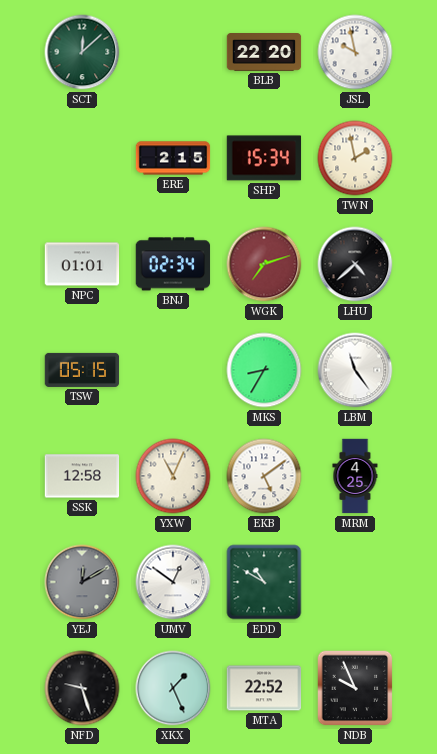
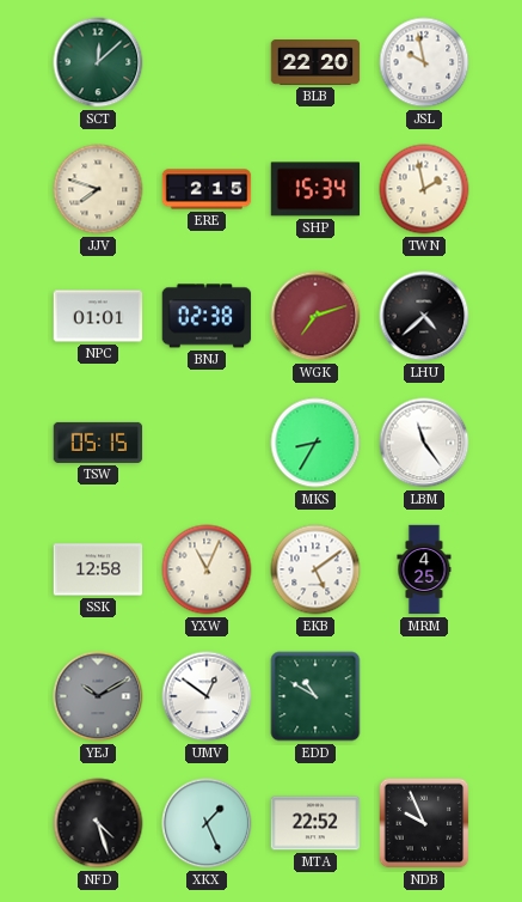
JJV: none -> 7:48 (98, 189)
BNJ: 02:34 -> 02:38 (207, 316)
YEJ: 12:10 -> 10:10 (98, 696)
NFD: 9:27 -> 4:27 (98, 823)
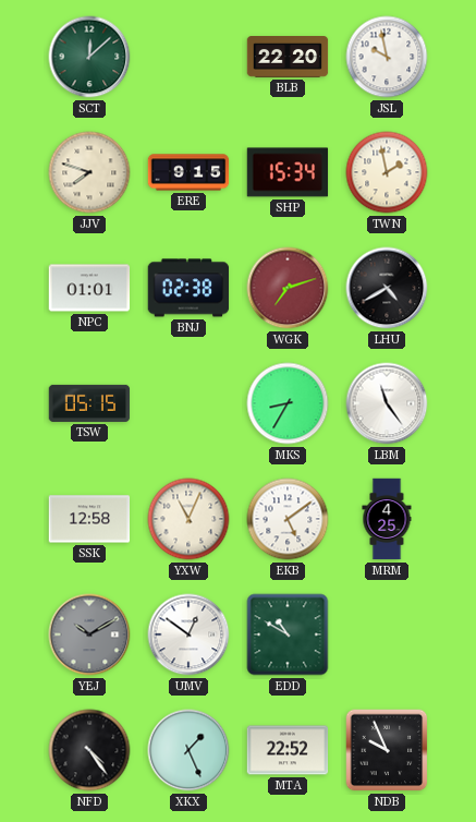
ERE: 2:15 -> 9:15 (188, 172)
LHU: 4:38 -> 4:40 (387, 288)
NFD: 4:27 -> 4:24 (89, 750)
